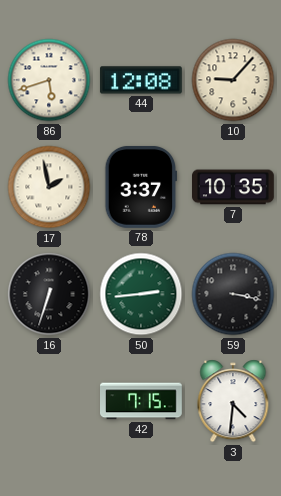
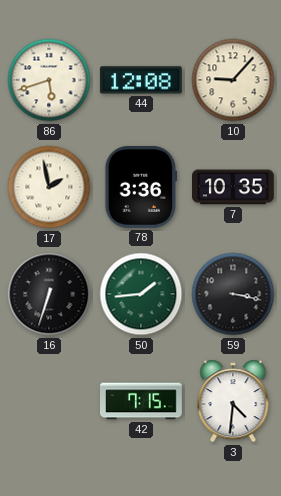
78: 3:37 -> 3:36 (141, 187)
50: 2:44 -> 1:44 (141, 294)
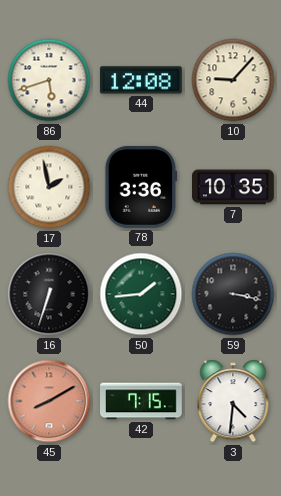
45: none -> 8:10 (49, 401)
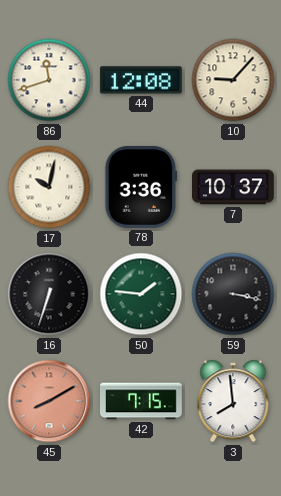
86: 5:42 -> 11:42 (49, 80)
17: 1:58 -> 10:02 (49, 187)
7: 10:35 -> 10:37 (234, 187)
50: 1:44 -> 1:46 (141, 294)
3: 4:31 -> 7:59 (233, 401)
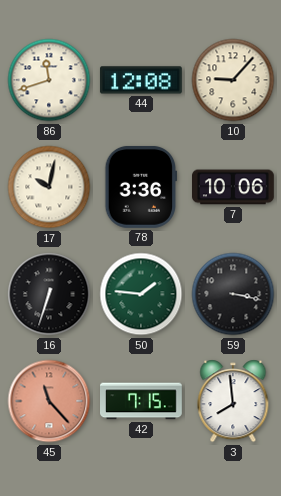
7: 10:37 -> 10:06 (234, 187)
45: 8:10 -> 11:23 (49, 401)
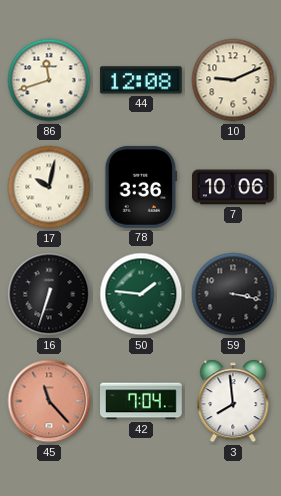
10: 9:07 -> 9:11 (233, 80)
42: 7:15 -> 7:04 (142, 401)
